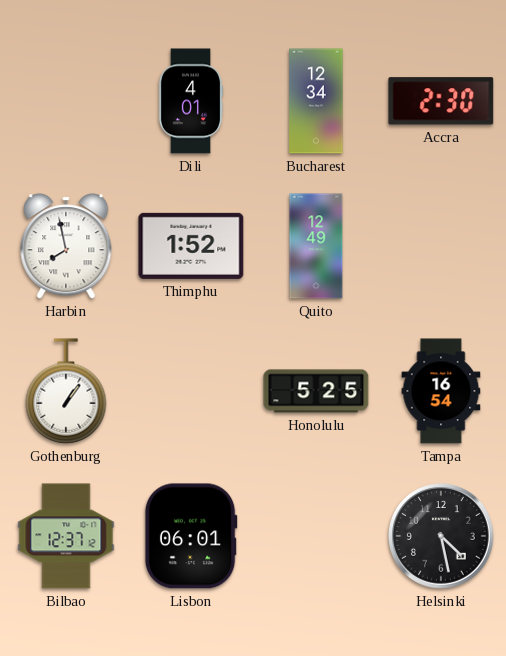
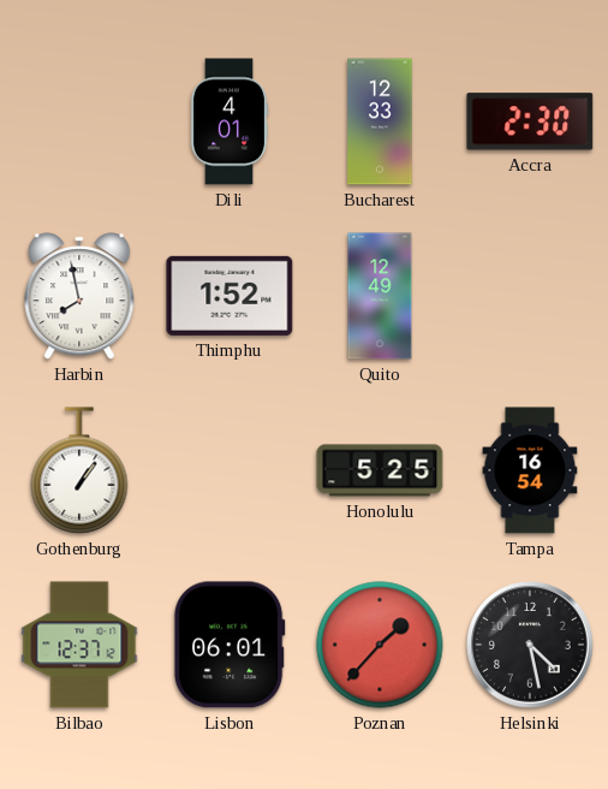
Bucharest: 12:34 -> 12:33 (380, 121)
Poznan: none -> 1:37 (380, 645)
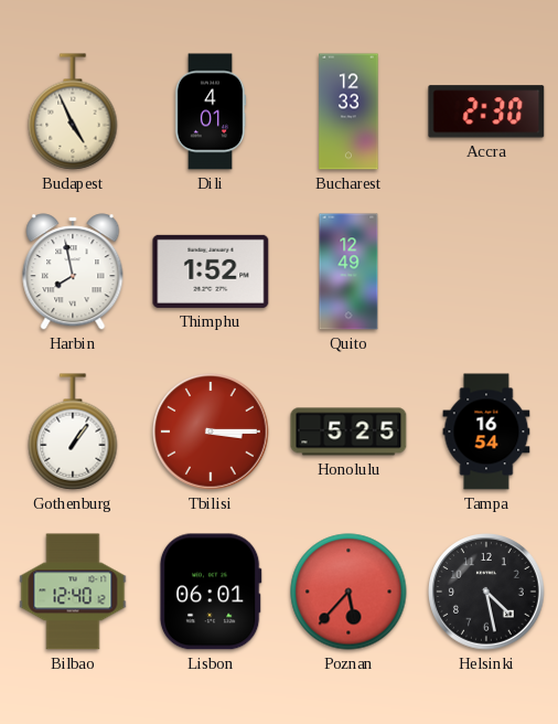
Budapest: none -> 4:56 (73, 111)
Tbilisi: none -> 3:15 (211, 432)
Bilbao: 12:37 -> 12:40 (73, 592)
Poznan: 1:37 -> 5:37 (348, 592)
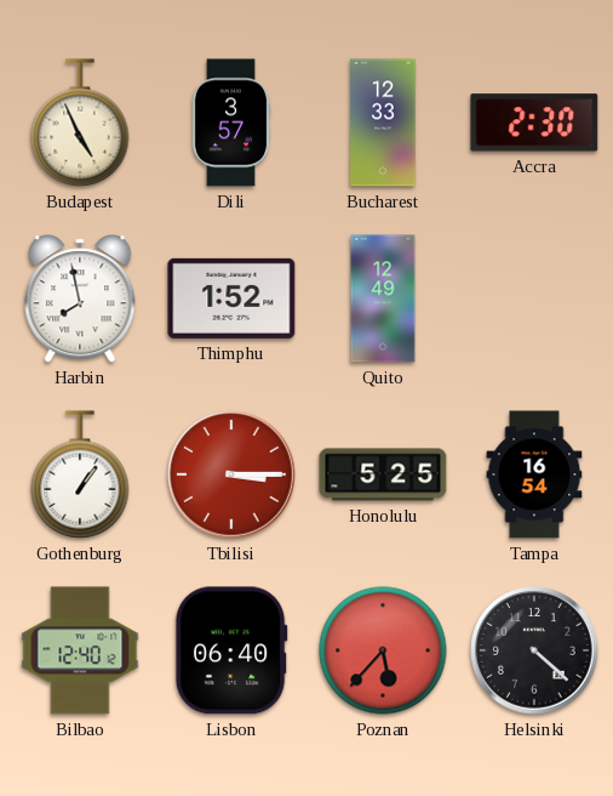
Dili: 4:01 -> 3:57 (231, 123)
Lisbon: 06:01 -> 06:40 (231, 650)
Helsinki: 4:28 -> 4:22 (534, 650)
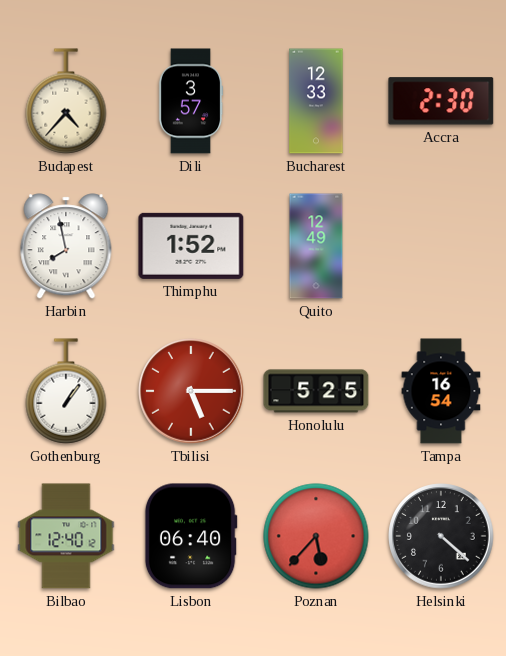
Budapest: 4:56 -> 4:37 (66, 101)
Tbilisi: 3:15 -> 5:15 (191, 391)
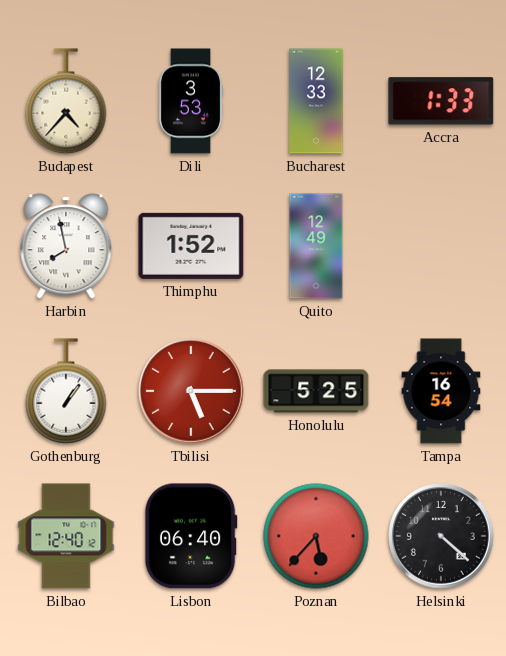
Dili: 3:57 -> 3:53 (191, 101)
Accra: 2:30 -> 1:33 (441, 101)
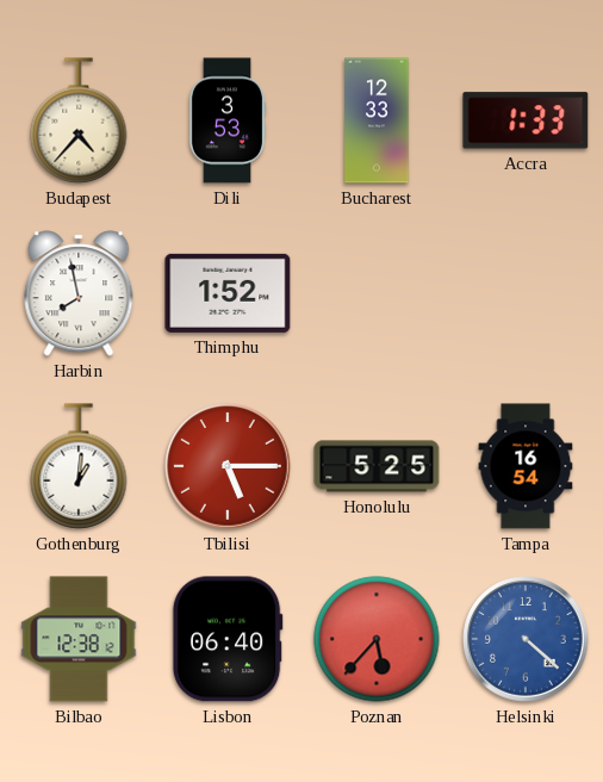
Quito: 12:49 -> none (316, 246)
Gothenburg: 1:06 -> 1:01 (79, 466)
Bilbao: 12:40 -> 12:38 (79, 639)
Helsinki dial: black -> blue (526, 639)
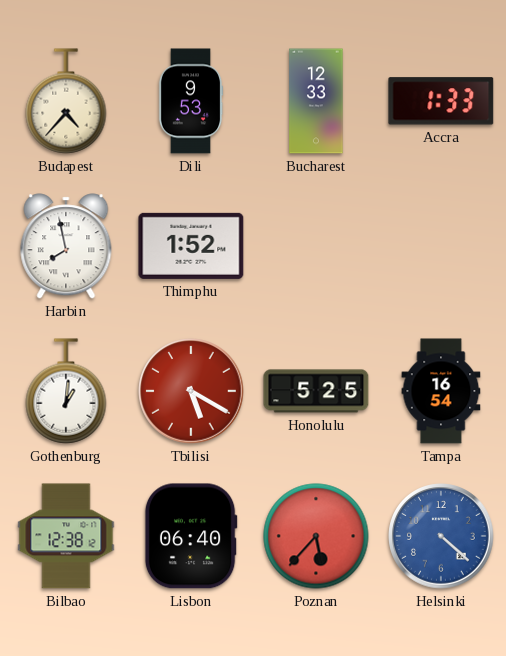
Dili: 3:53 -> 9:53 (191, 101)
Tbilisi: 5:15 -> 5:20 (191, 391)
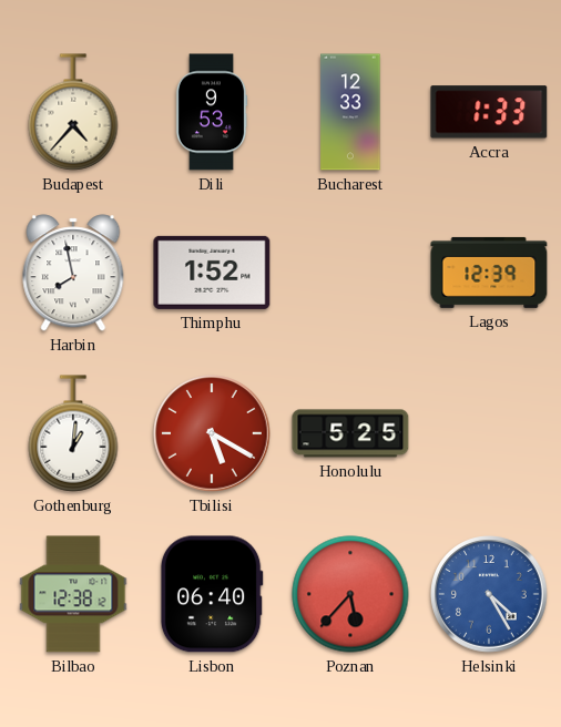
Lagos: none -> 12:39 (489, 273)
Tampa: 16:54 -> none (441, 391)
Helsinki: 4:22 -> 4:25 (489, 594)
